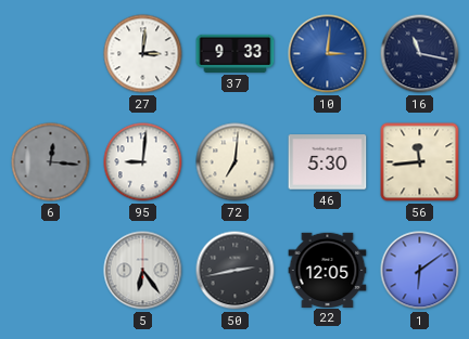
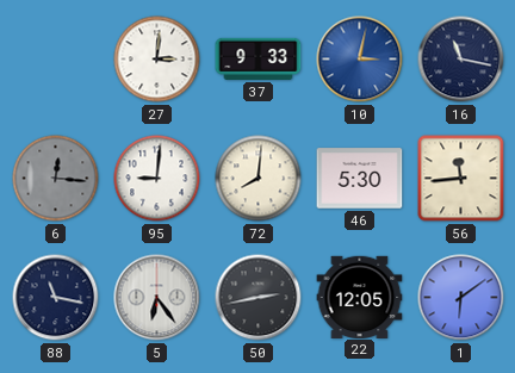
10: 3:01 -> 3:02 (360, 60)
72: 7:01 -> 8:01 (259, 179)
88: none -> 11:17 (56, 298)
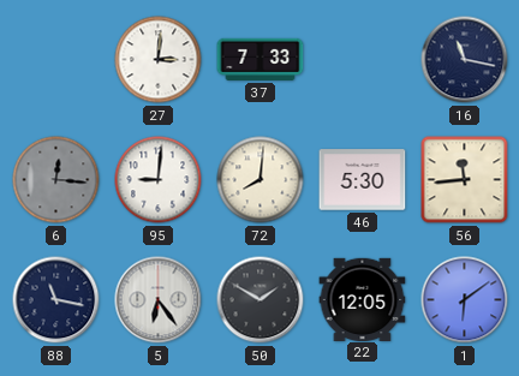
37: 9:33 -> 7:33 (261, 59)
10: 3:02 -> none (360, 60)
50: 2:43 -> 1:50 (261, 300)
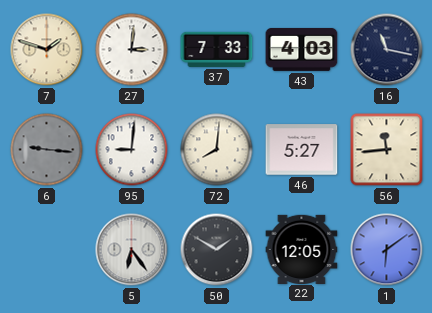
7: none -> 1:48 (47, 50)
43: none -> 4:03 (302, 49)
6: 12:16 -> 9:16 (47, 150)
46: 5:30 -> 5:27 (302, 150)
88: 11:17 -> none (56, 300)
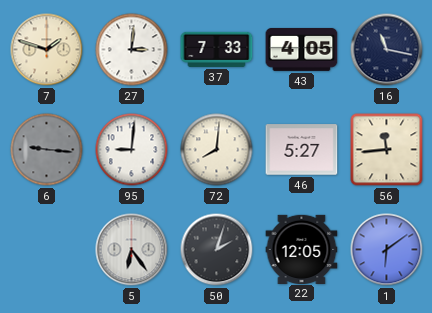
43: 4:03 -> 4:05 (302, 49)
50: 1:50 -> 2:03 (217, 250)
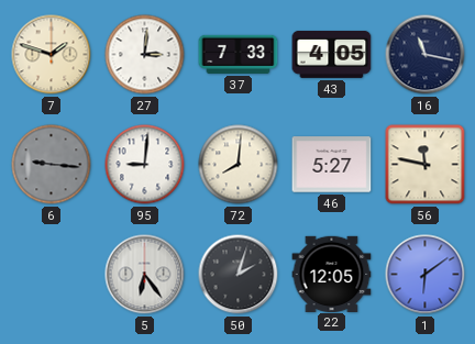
56: 11:44 -> 11:47 (426, 165)
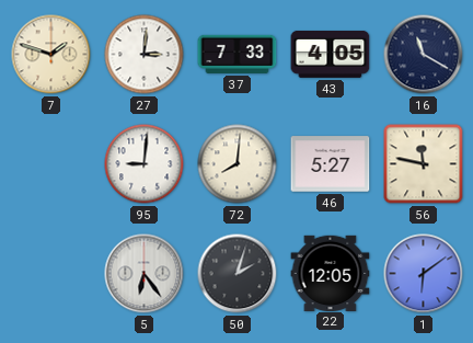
16: 11:17 -> 11:20 (424, 55)
6: 9:16 -> none (52, 165)
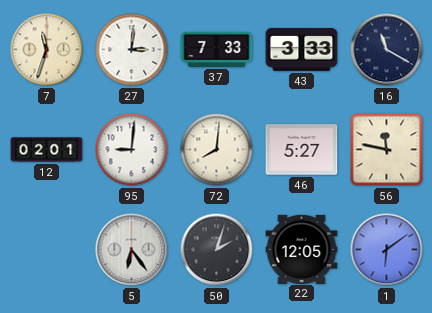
7: 1:48 -> 11:33 (47, 50)
43: 4:05 -> 3:33 (302, 49)
12: none -> 02:01 (47, 150)
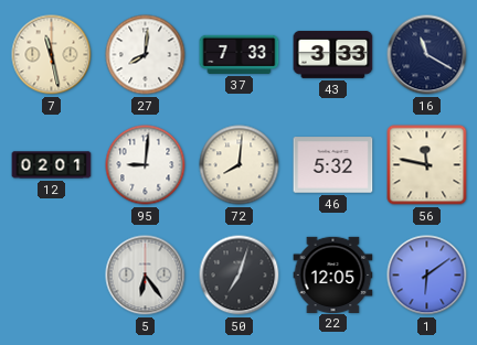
7: 11:33 -> 11:28 (52, 55)
27: 3:01 -> 8:01 (146, 55)
46: 5:27 -> 5:32 (333, 165)
50: 2:03 -> 7:03 (240, 276)
